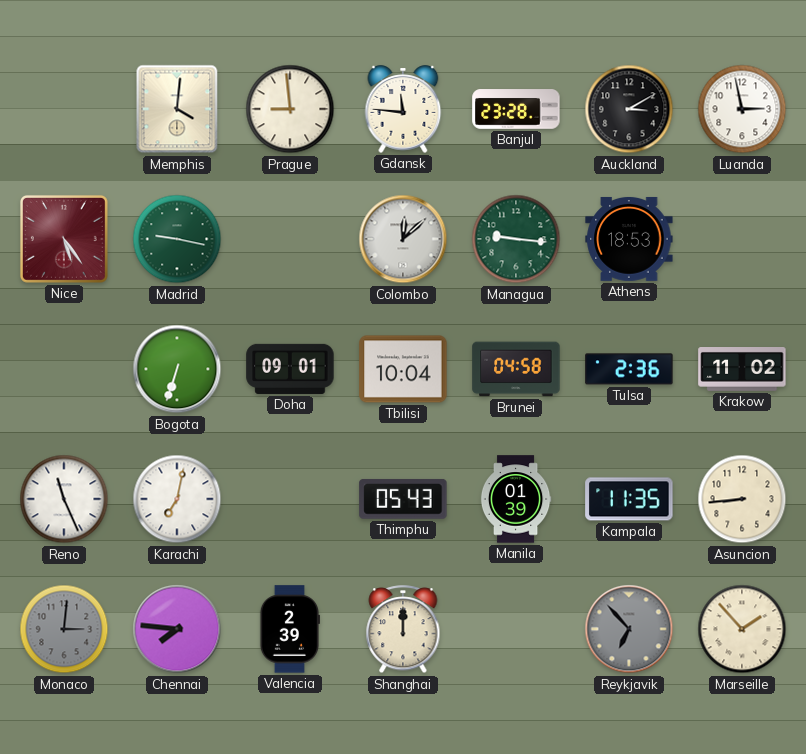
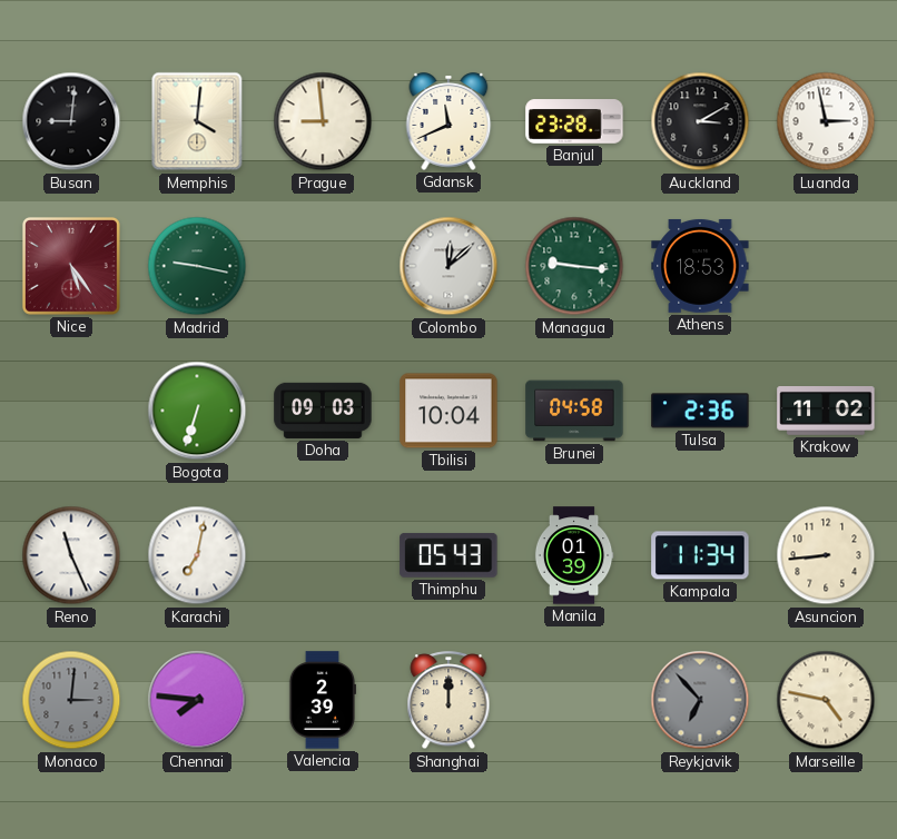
Busan: none -> 9:01 (71, 121)
Gdansk: 11:46 -> 11:41 (448, 121)
Doha: 09:01 -> 09:03 (323, 411)
Kampala: 11:35 -> 11:34 (700, 555)
Marseille: 1:53 -> 4:47 (826, 700)
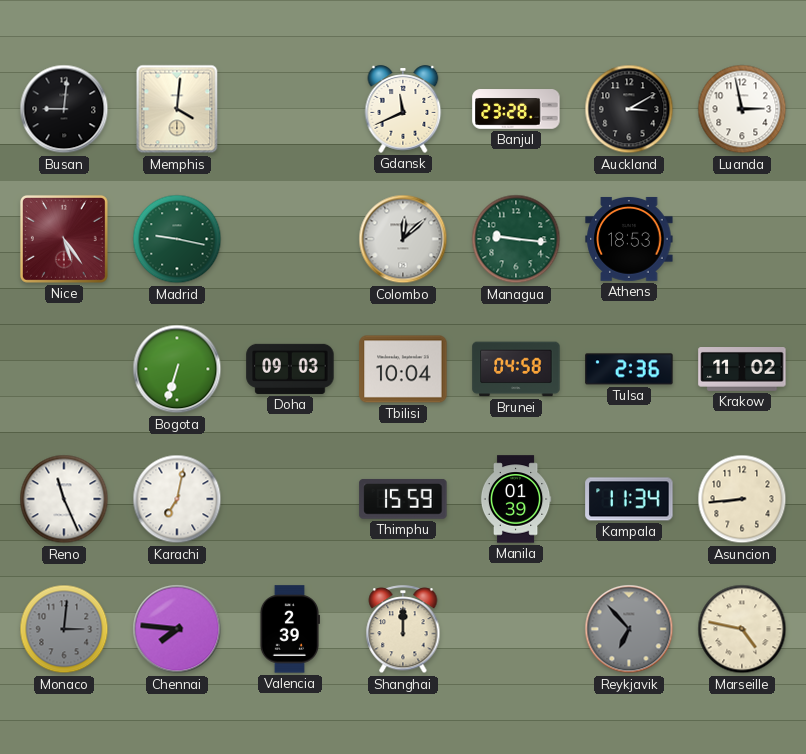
Prague: 8:59 -> none (323, 121)
Thimphu: 05:43 -> 15:59 (403, 499)
